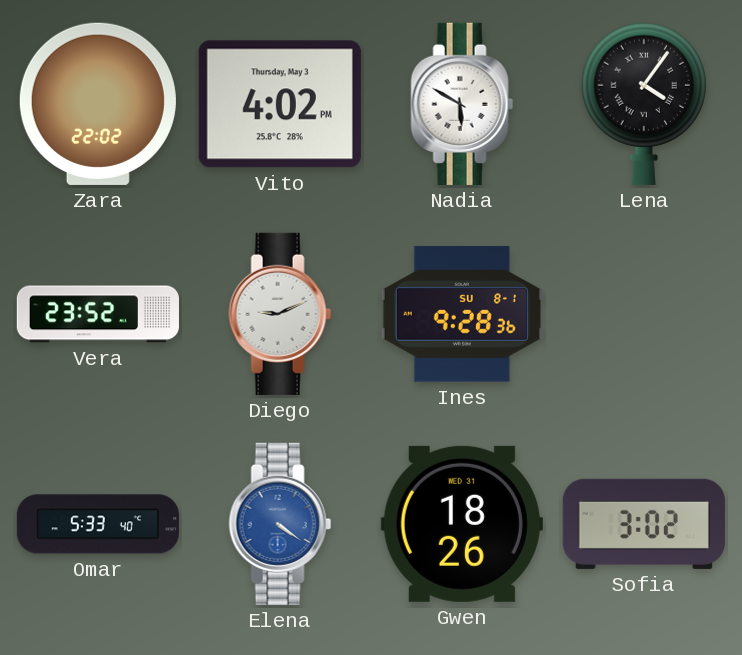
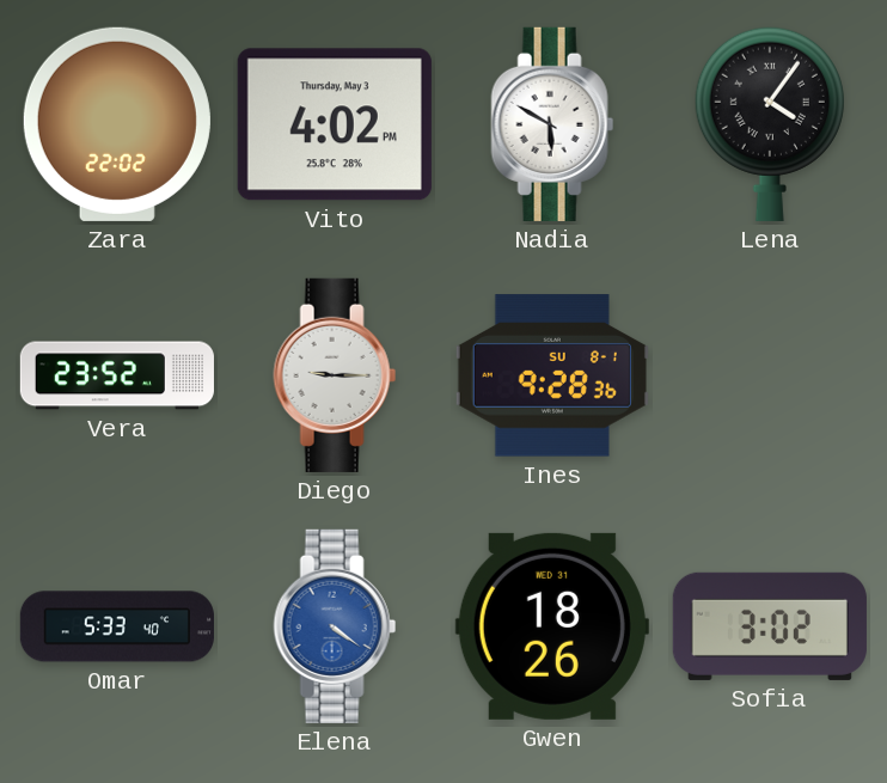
Diego: 9:11 -> 9:15 (335, 375)
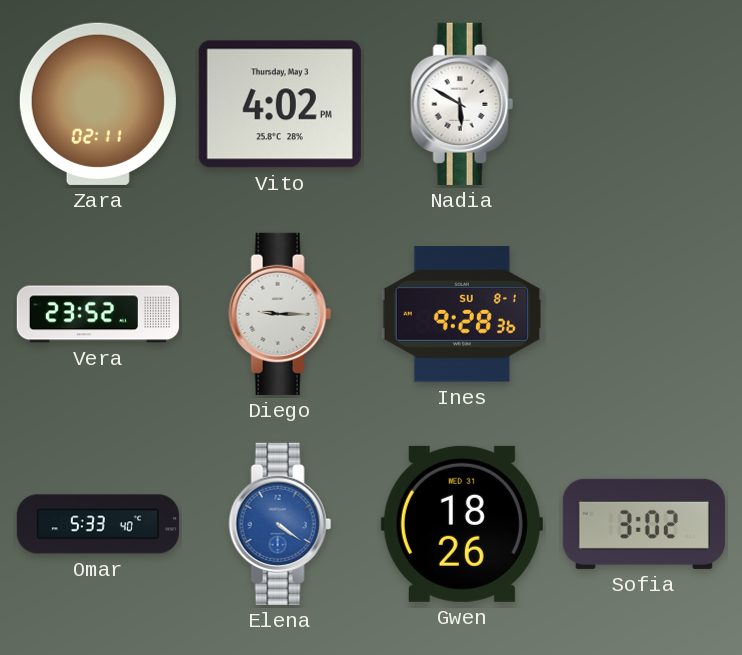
Zara: 22:02 -> 02:11 (98, 104)
Lena: 4:06 -> none (770, 124)
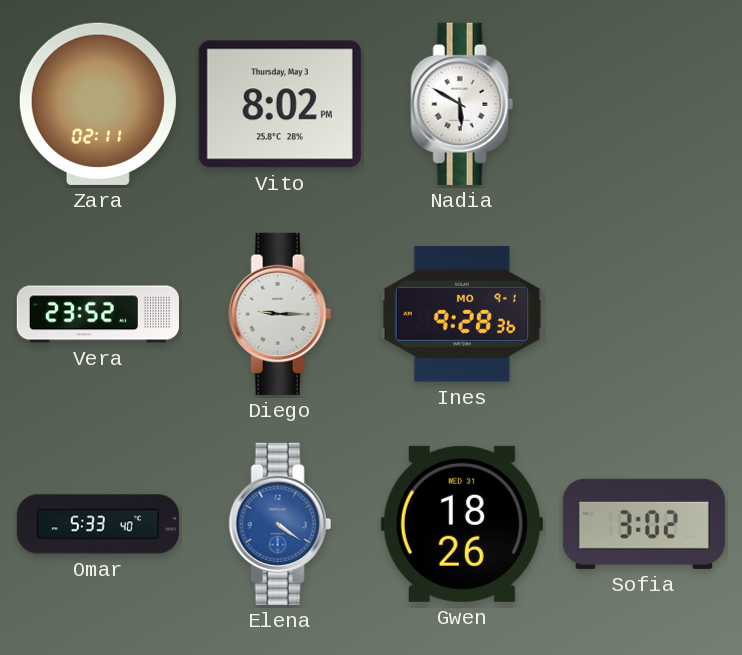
Vito: 4:02 -> 8:02 (280, 104)
Ines date: SU 8-1 -> MO 9-1 (462, 314)
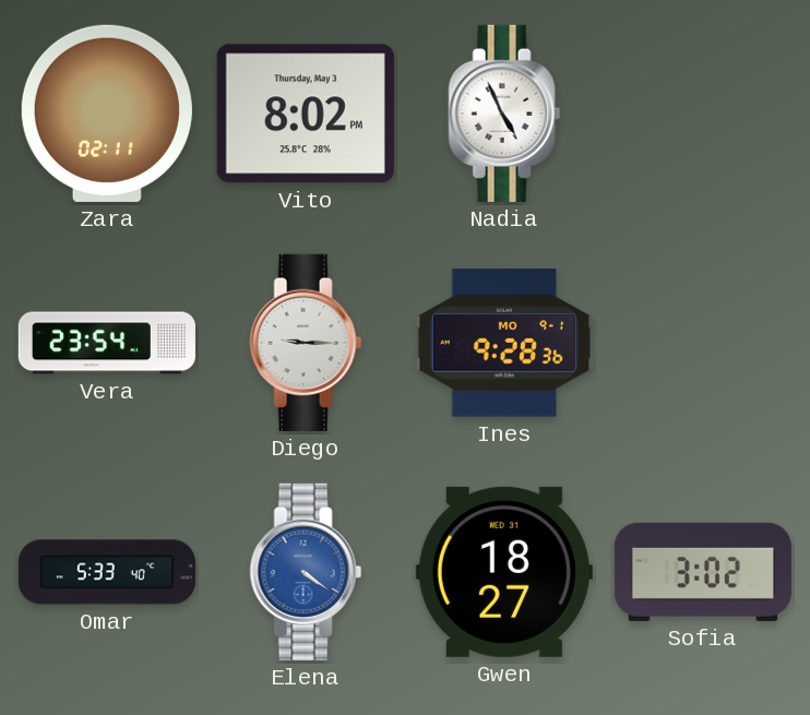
Nadia: 5:50 -> 4:56 (504, 114)
Vera: 23:52 -> 23:54 (107, 343)
Gwen: 18:26 -> 18:27 (504, 572)
